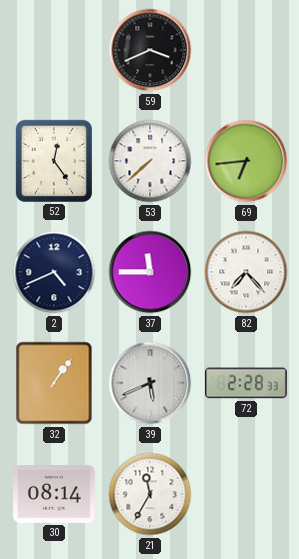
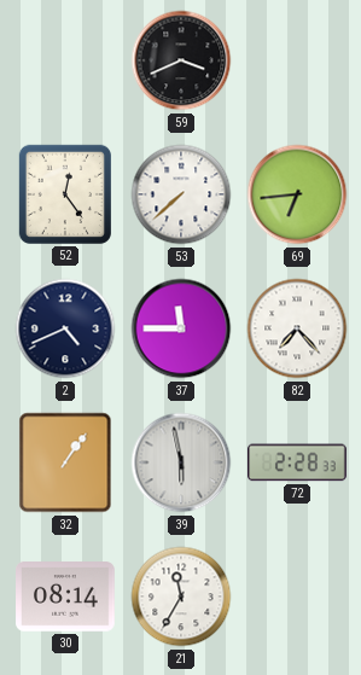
39: 5:41 -> 5:58 (181, 462)
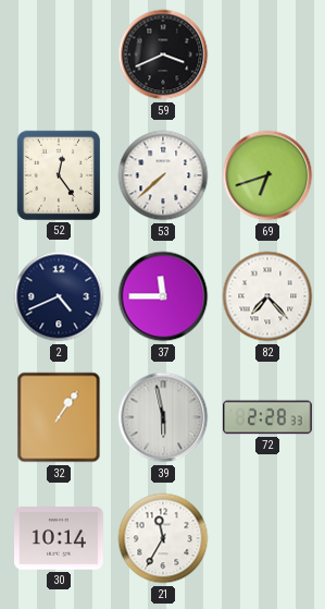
69: 6:44 -> 6:42 (267, 175)
30: 08:14 -> 10:14 (60, 538)
